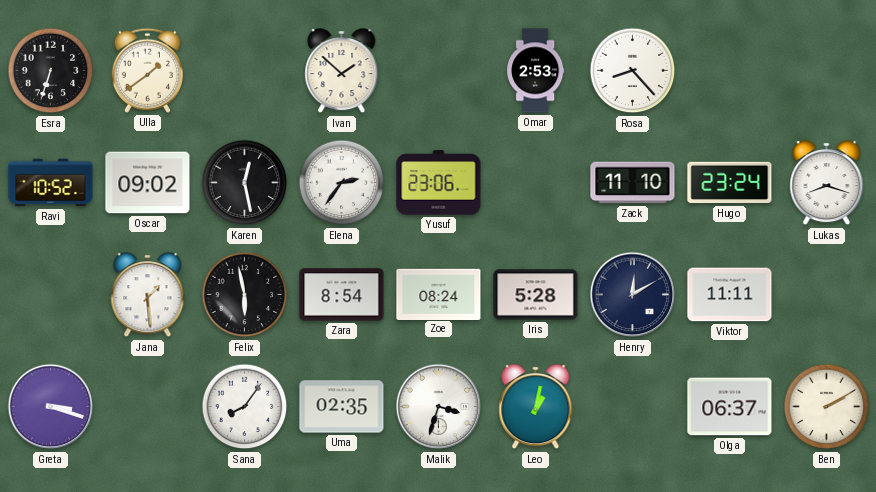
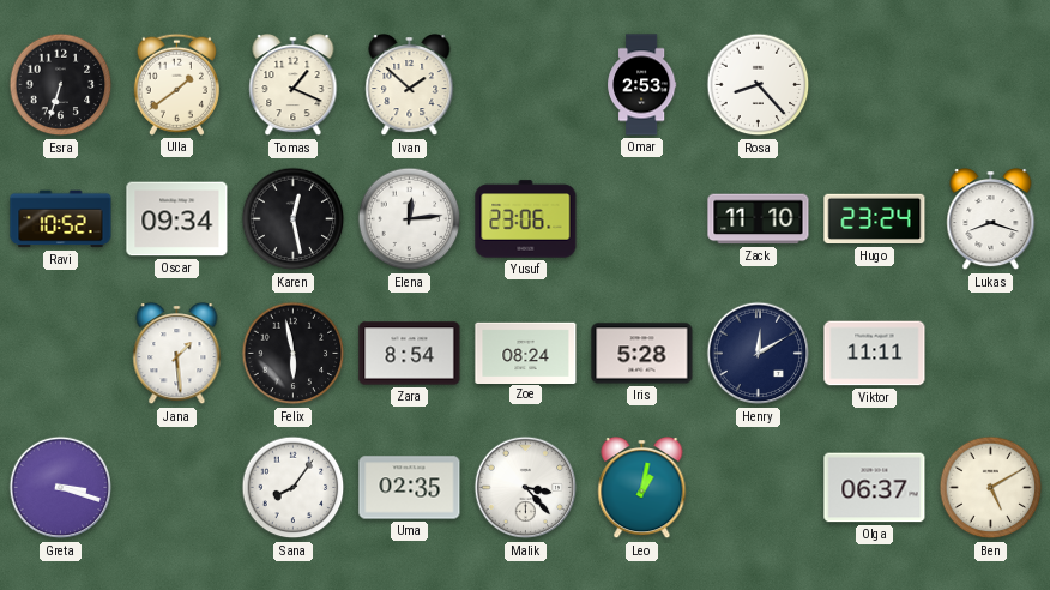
Tomas: none -> 1:19 (294, 86)
Oscar: 09:02 -> 09:34 (177, 219)
Elena: 2:36 -> 12:14 (410, 219)
Malik: 3:33 -> 3:23 (526, 488)
Ben: 2:10 -> 5:10 (991, 488)
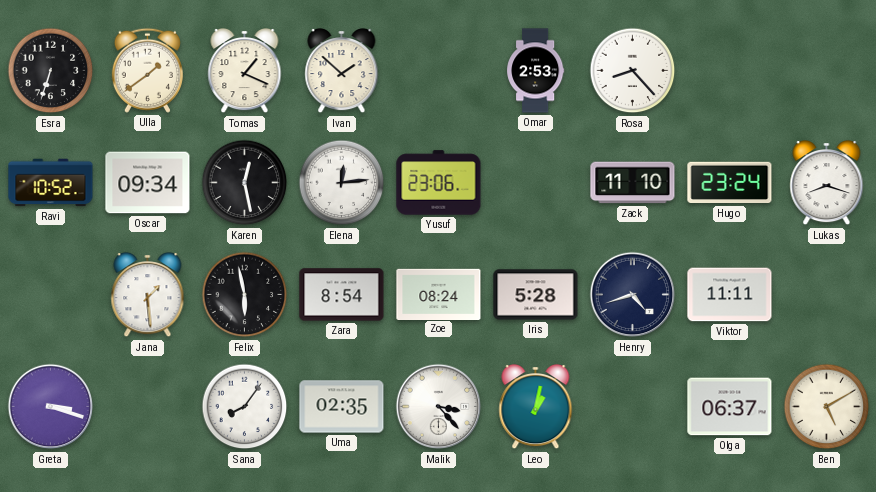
Henry: 12:10 -> 4:42 (633, 295)
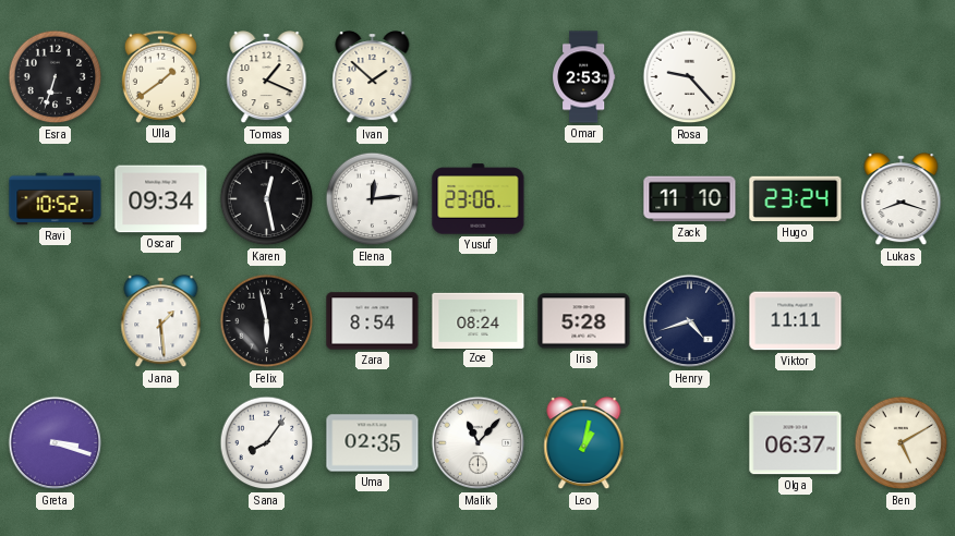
Rosa: 8:23 -> 9:23 (690, 77)
Malik: 3:23 -> 11:07 (479, 443)
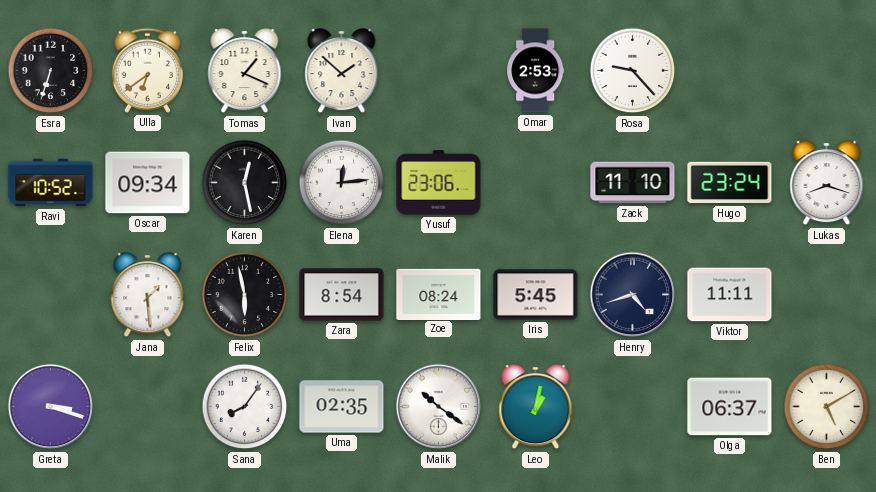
Ulla: 1:39 -> 6:39 (147, 70)
Iris: 5:28 -> 5:45 (536, 295)
Malik: 11:07 -> 10:21 (439, 407)
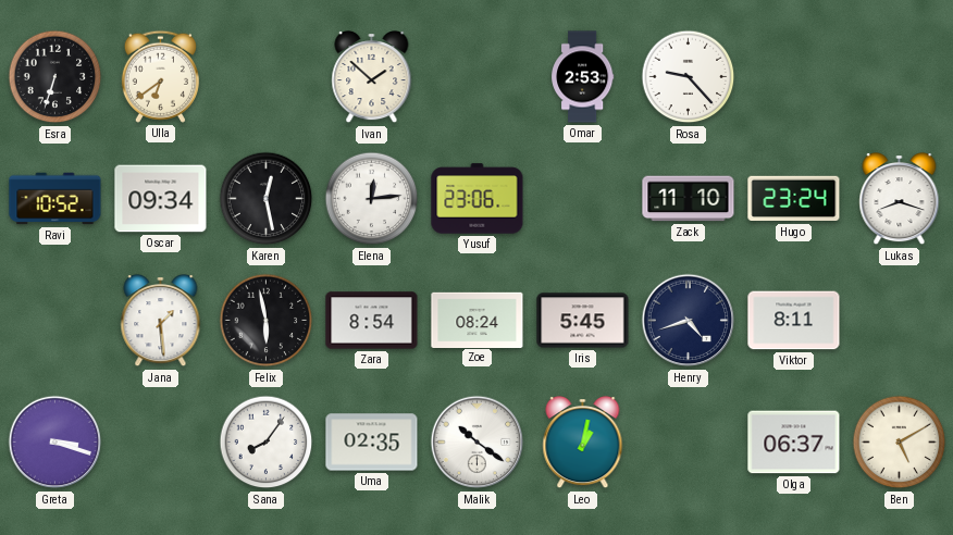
Tomas: 1:19 -> none (245, 72)
Viktor: 11:11 -> 8:11 (794, 321)
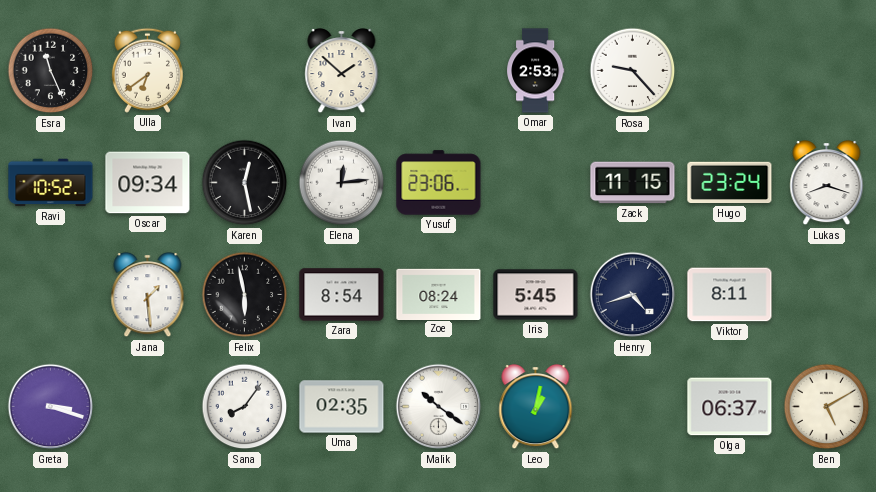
Esra: 6:33 -> 11:26 (51, 71)
Zack: 11:10 -> 11:15 (633, 183)
